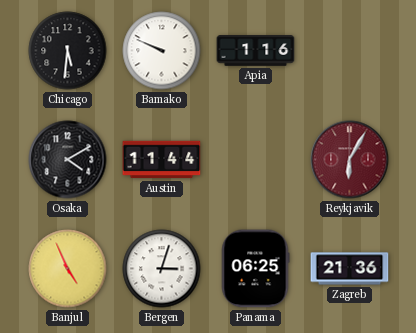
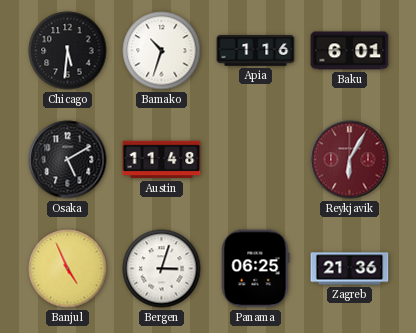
Bamako: 9:49 -> 10:33 (162, 51)
Baku: none -> 6:01 (350, 51)
Osaka: 4:10 -> 5:10 (68, 160)
Austin: 11:44 -> 11:48 (162, 160)
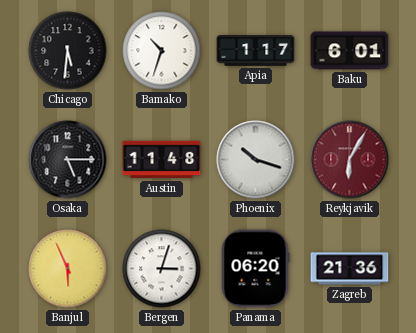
Apia: 1:16 -> 1:17 (256, 51)
Osaka: 5:10 -> 5:15 (68, 160)
Phoenix: none -> 10:18 (256, 160)
Banjul: 4:56 -> 5:56 (68, 269)
Panama: 06:25 -> 06:20 (255, 269)
